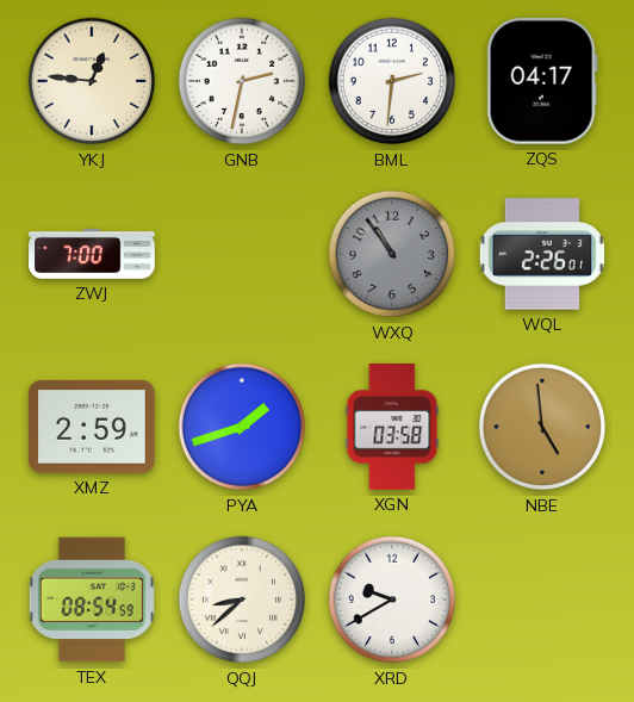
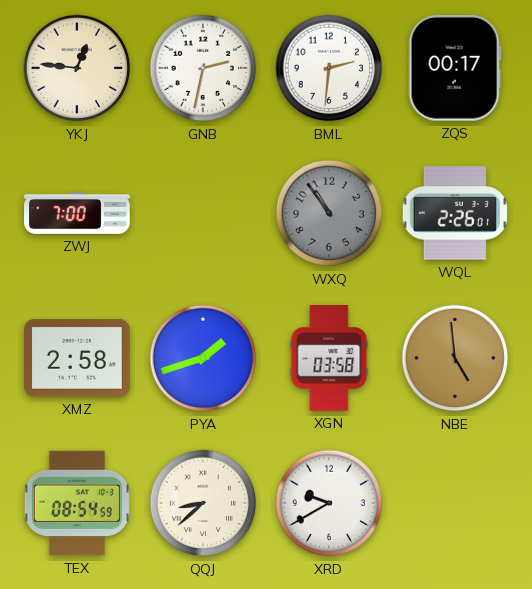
ZQS: 04:17 -> 00:17 (455, 68)
XMZ: 2:59 -> 2:58 (78, 358)
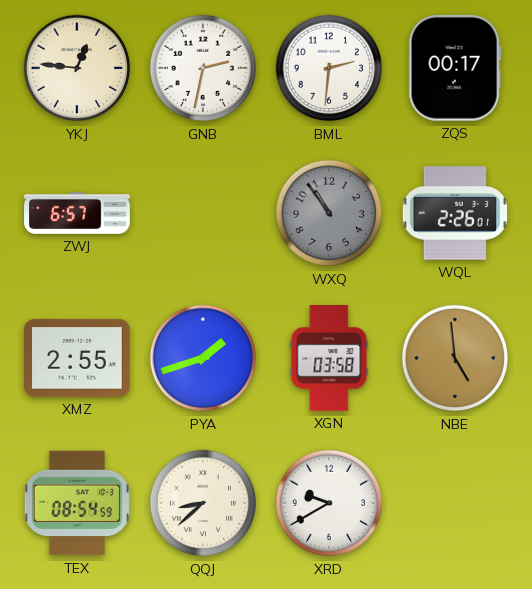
ZWJ: 7:00 -> 6:57 (77, 213)
XMZ: 2:58 -> 2:55 (78, 358)
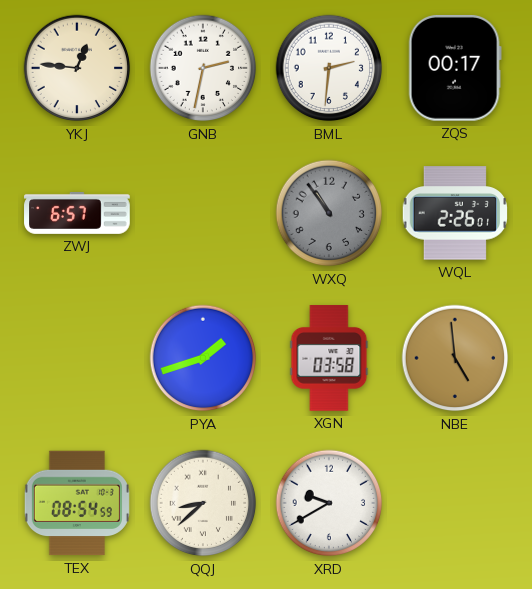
XMZ: 2:55 -> none (78, 358)
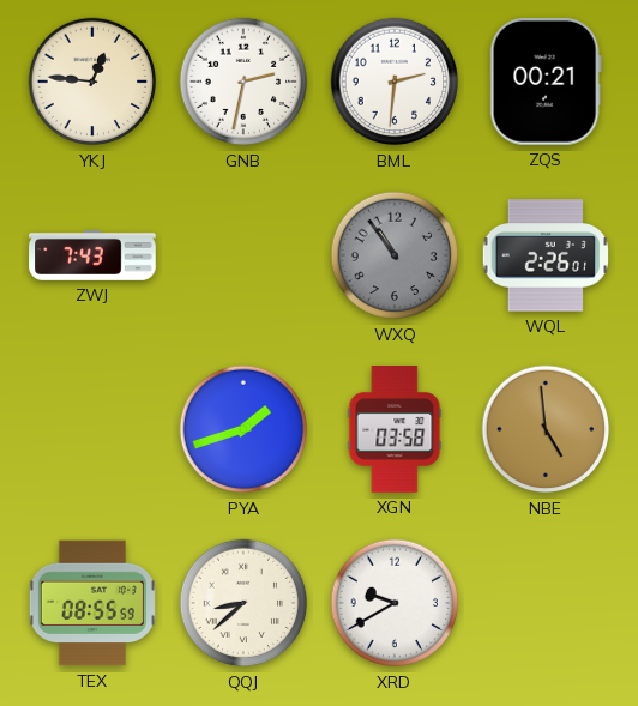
ZQS: 00:17 -> 00:21 (546, 82)
ZWJ: 6:57 -> 7:43 (92, 255)
TEX: 08:54 -> 08:55 (92, 603)
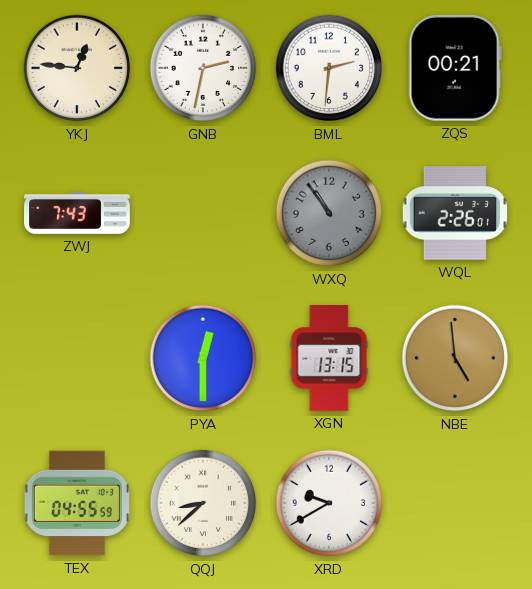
PYA: 1:42 -> 12:30 (203, 358)
XGN: 03:58 -> 13:15 (329, 358)
TEX: 08:55 -> 04:55 (77, 503)
